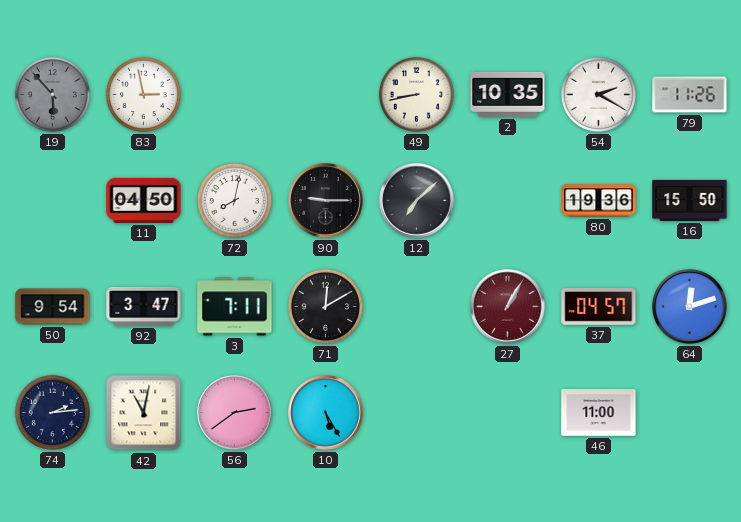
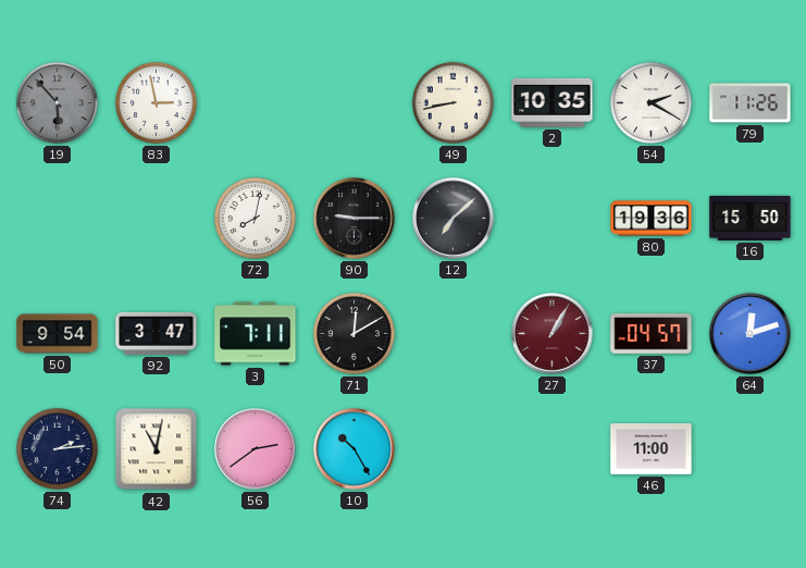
11: 04:50 -> none (144, 200)
10: 5:25 -> 10:25 (355, 449)
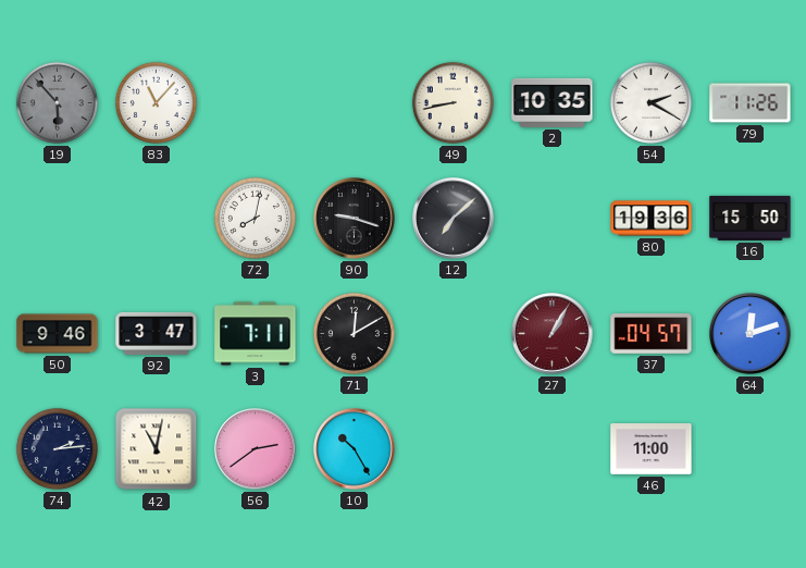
83: 2:58 -> 11:07 (156, 102)
90: 9:15 -> 9:18 (355, 219)
50: 9:54 -> 9:46 (58, 334)
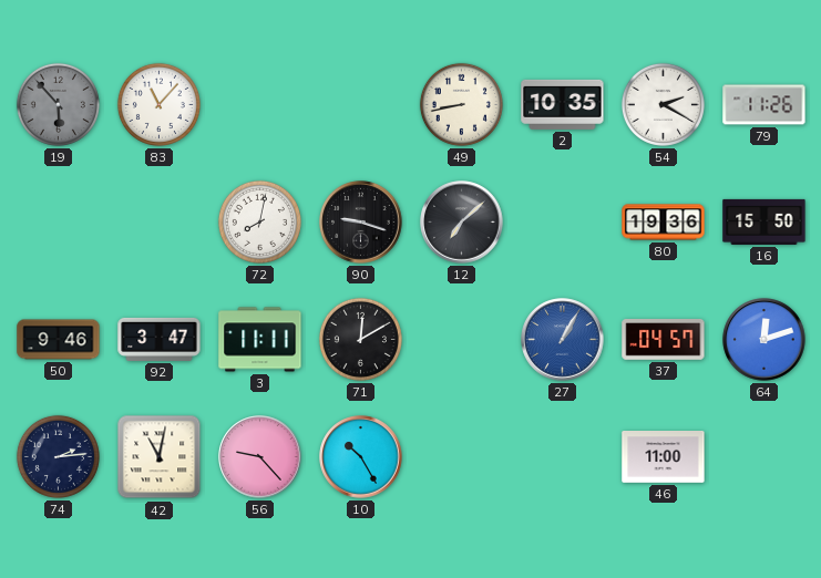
3: 7:11 -> 11:11 (260, 340)
27 dial: burgundy -> blue (563, 340)
56: 2:39 -> 9:23 (260, 457)
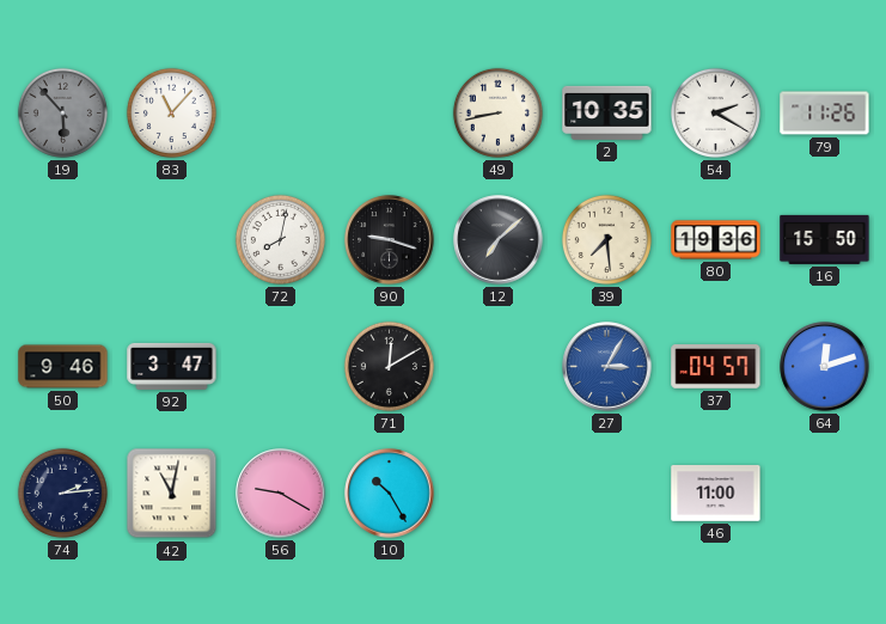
39: none -> 7:29 (606, 239)
3: 11:11 -> none (260, 340)
27: 1:05 -> 3:05 (607, 367)
56: 9:23 -> 9:20 (281, 494)
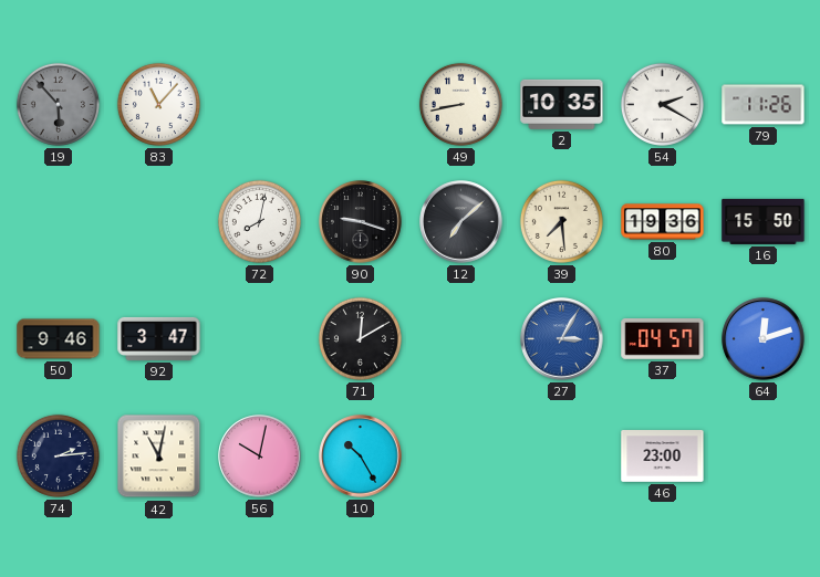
56: 9:20 -> 10:02 (260, 457)
46: 11:00 -> 23:00 (663, 457)
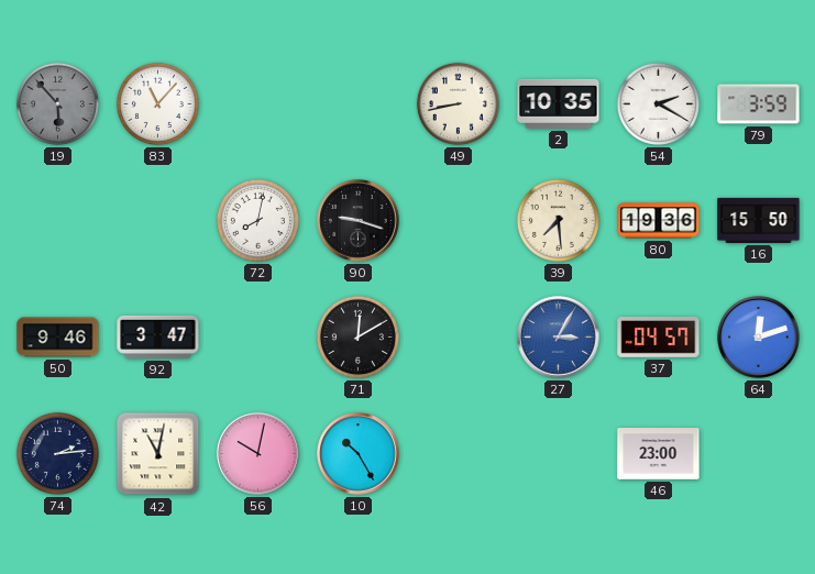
79: 11:26 -> 3:59 (759, 104)
12: 7:08 -> none (461, 222)
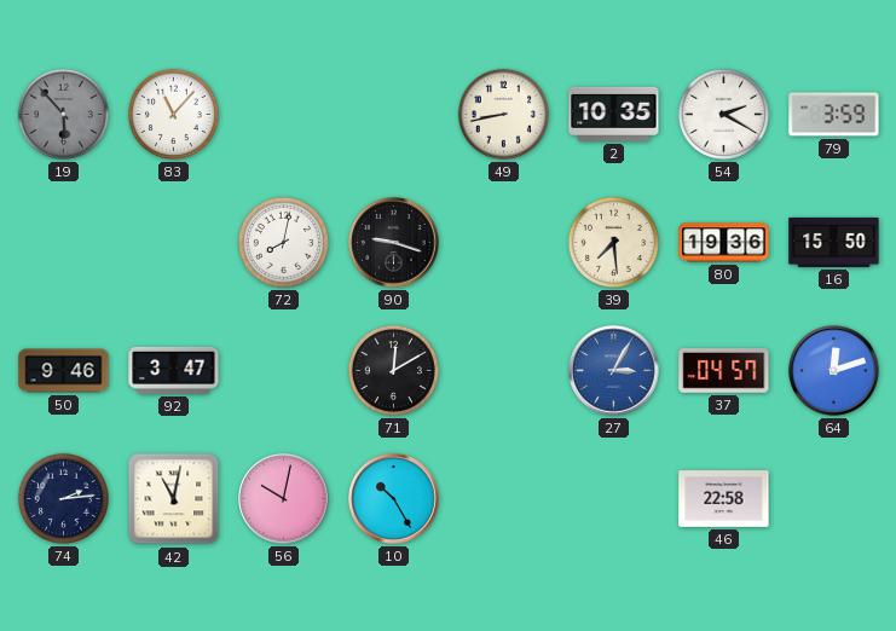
46: 23:00 -> 22:58 (724, 499)
